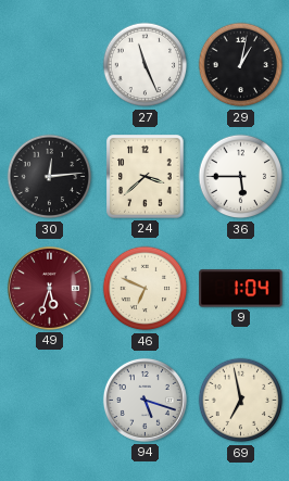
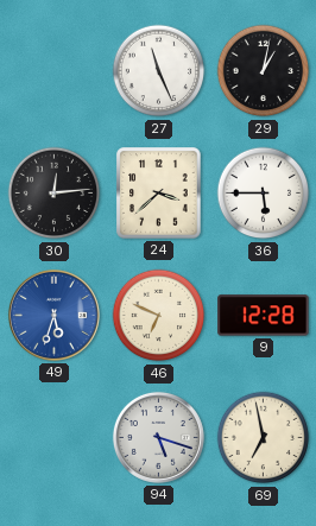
49 dial: burgundy -> blue (53, 315)
9: 1:04 -> 12:28 (264, 316)
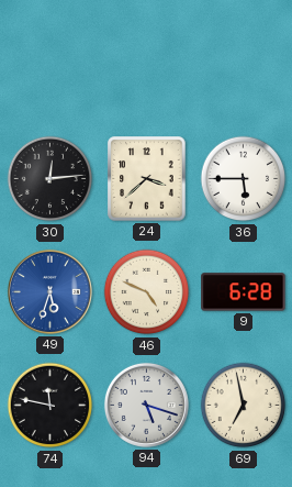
27: 11:26 -> none (159, 71)
29: 1:02 -> none (264, 71)
46: 6:49 -> 4:49 (147, 292)
9: 12:28 -> 6:28 (244, 292)
74: none -> 11:47 (50, 406)
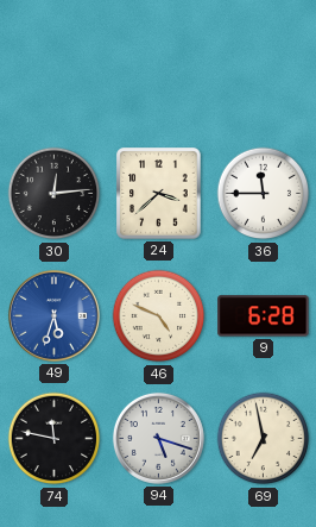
36: 5:45 -> 11:45 (264, 194)
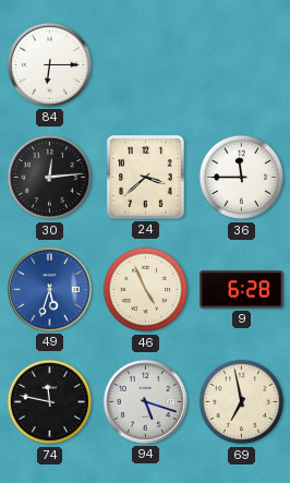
84: none -> 6:15 (49, 64)
46: 4:49 -> 4:56 (146, 290)
